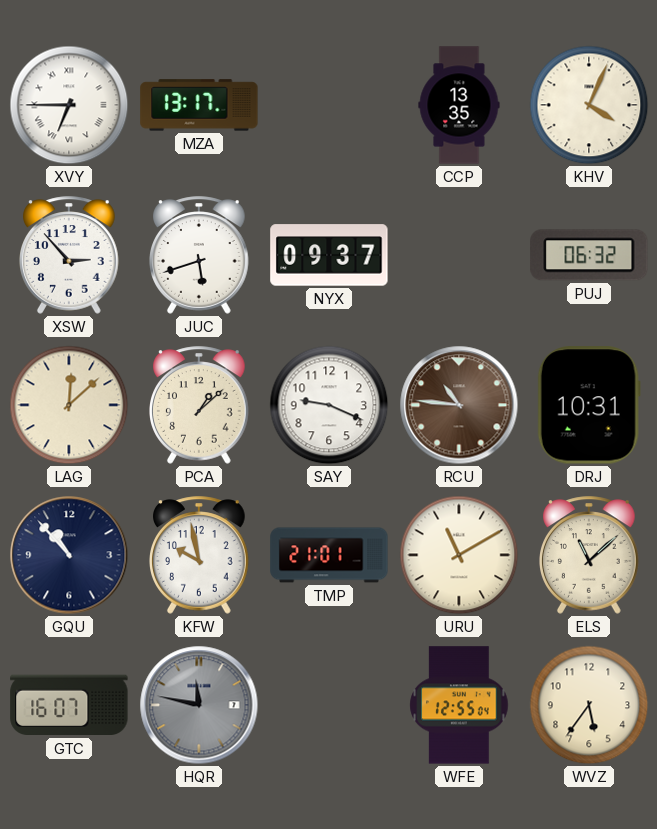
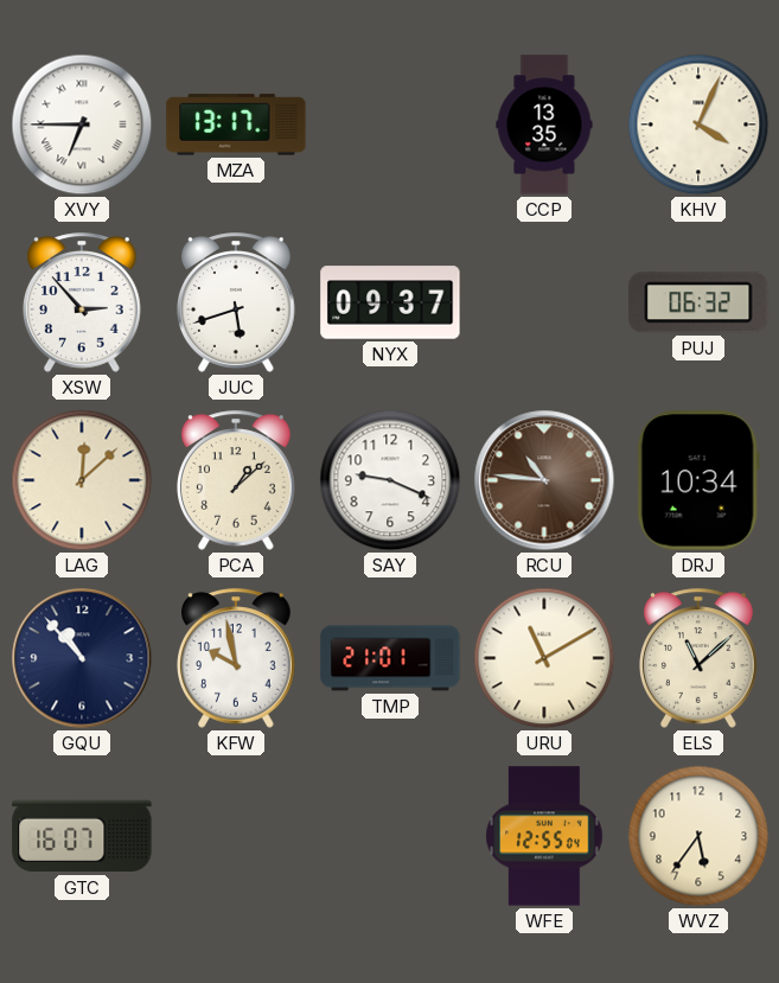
DRJ: 10:31 -> 10:34 (698, 480)
HQR: 11:47 -> none (199, 705)
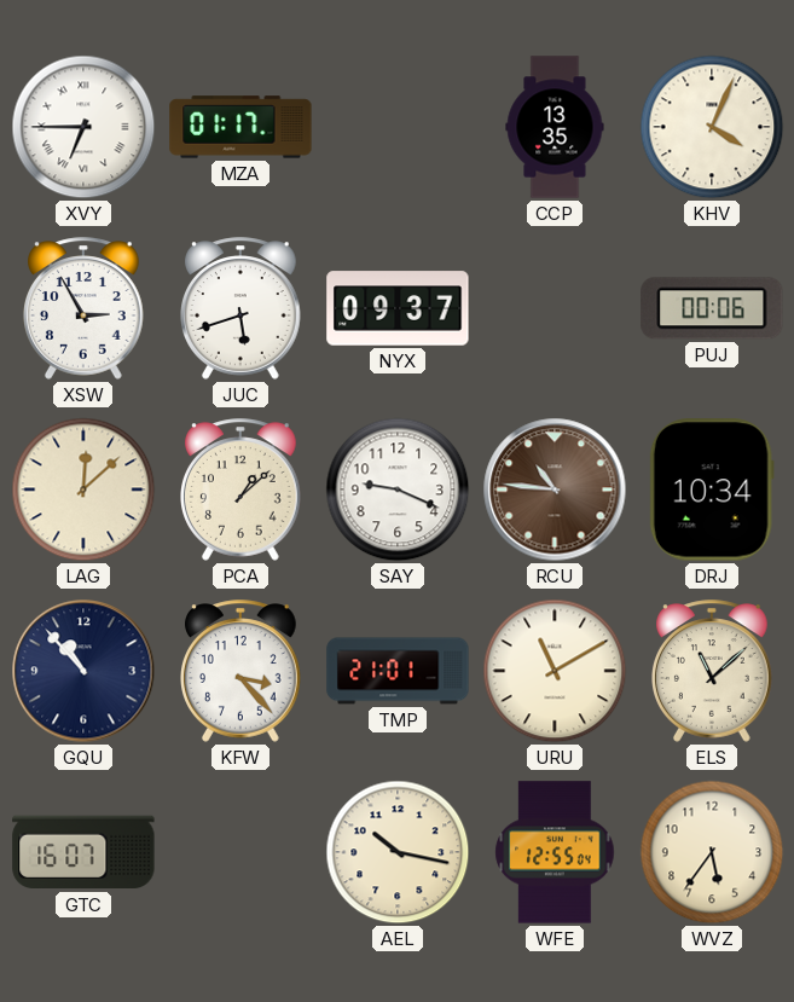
MZA: 13:17 -> 01:17 (240, 127)
XSW: 2:53 -> 2:55 (85, 308)
PUJ: 06:32 -> 00:06 (712, 308)
KFW: 9:58 -> 3:23 (242, 671)
AEL: none -> 10:17 (398, 852)
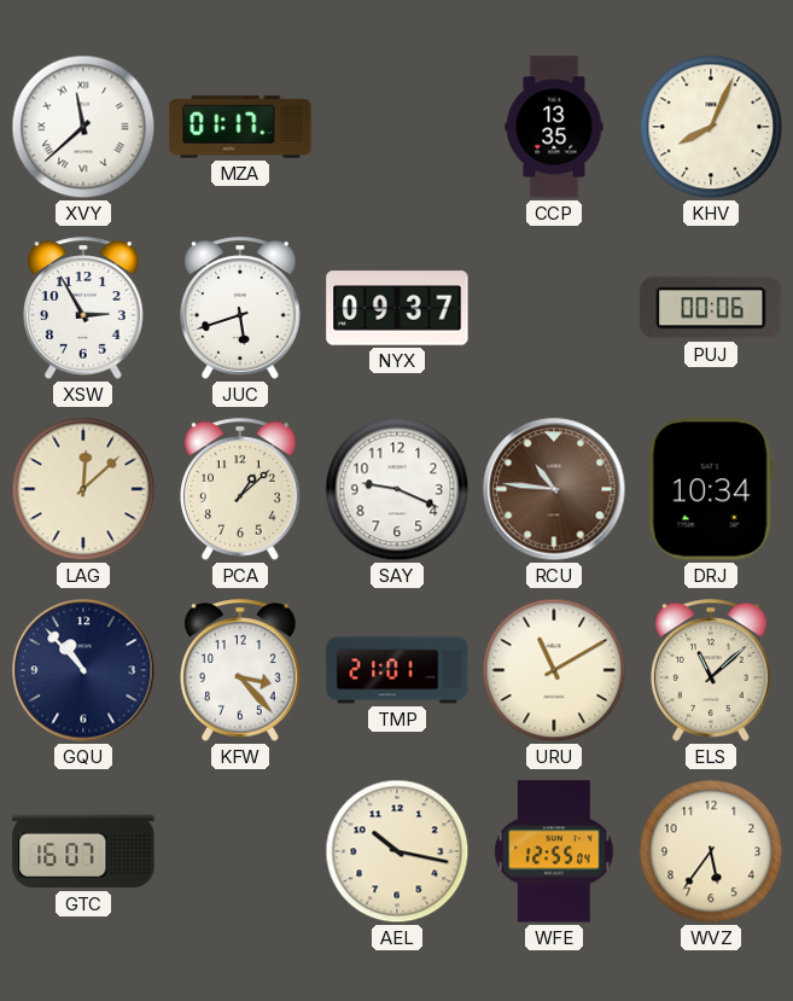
XVY: 6:45 -> 11:38 (83, 127)
KHV: 4:04 -> 8:04 (711, 127)
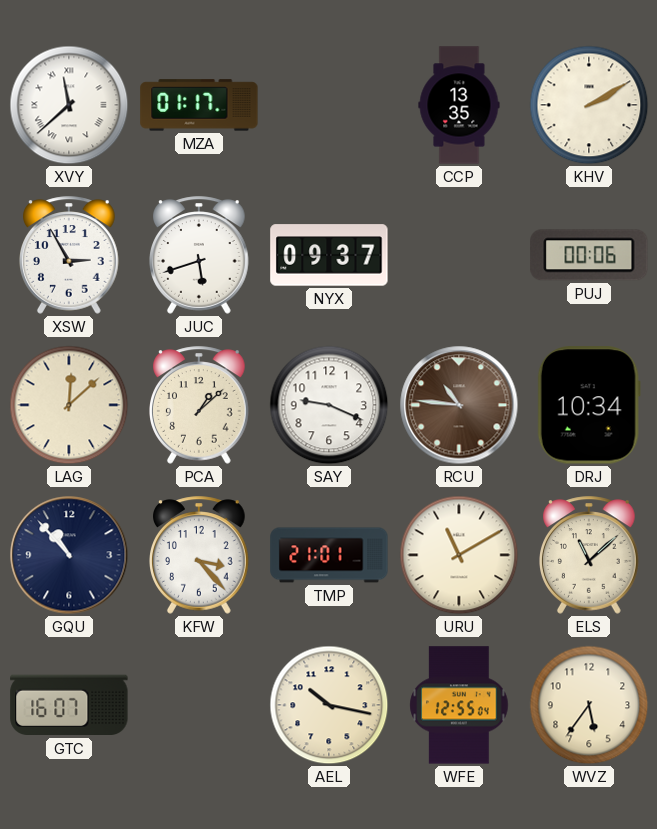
KHV: 8:04 -> 2:10 (589, 105)
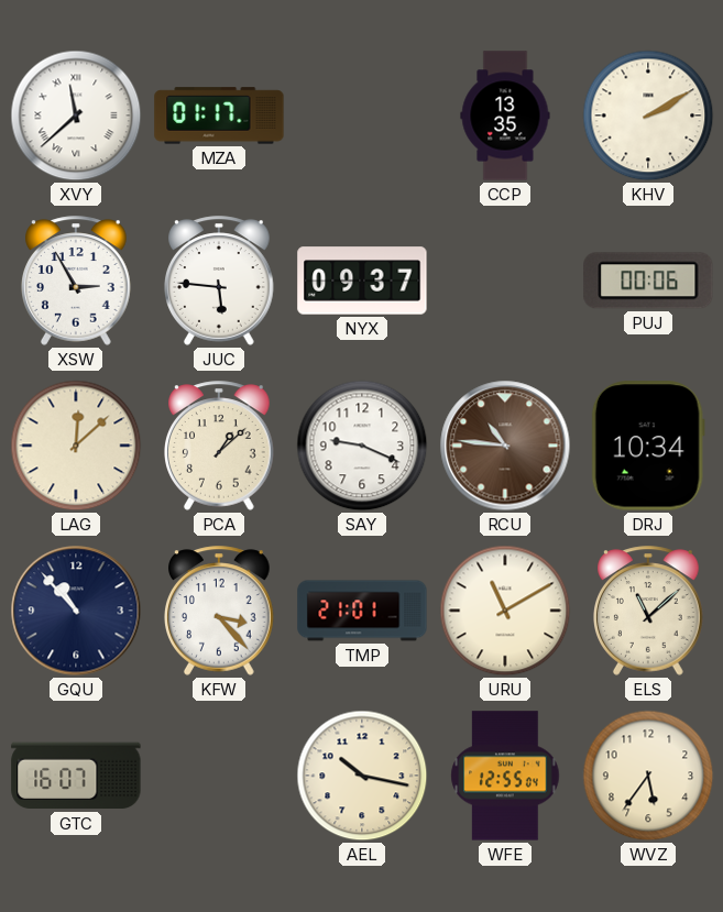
JUC: 5:42 -> 5:46 (220, 281)
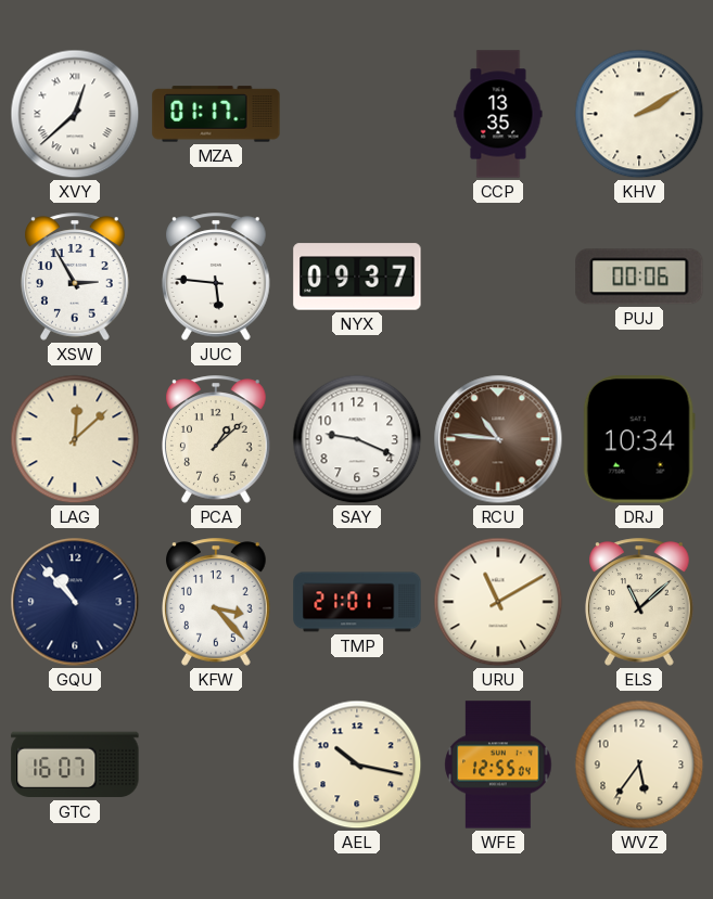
XVY: 11:38 -> 12:38 (75, 114)
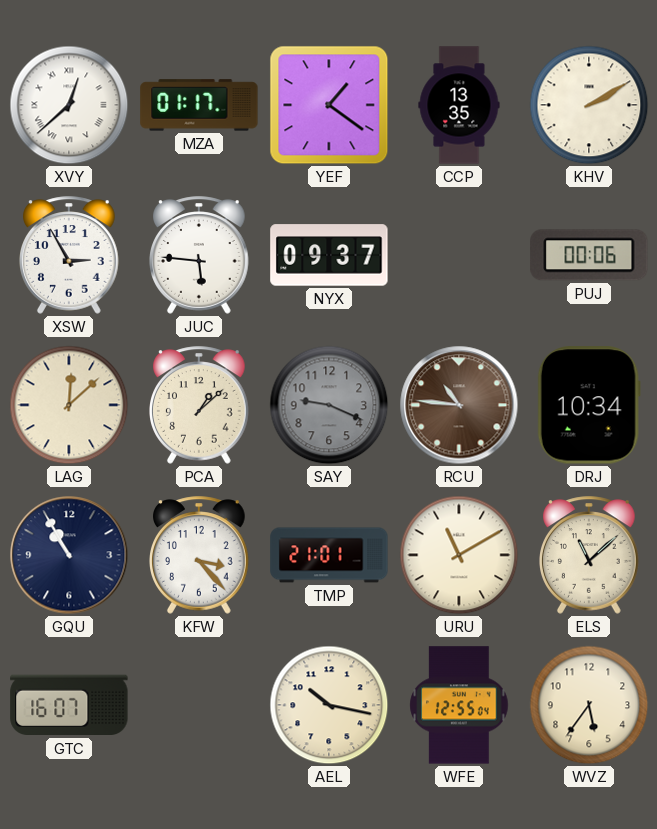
YEF: none -> 1:21 (329, 105)
SAY dial: white -> grey (329, 405)
GQU: 10:53 -> 10:55 (69, 555)
